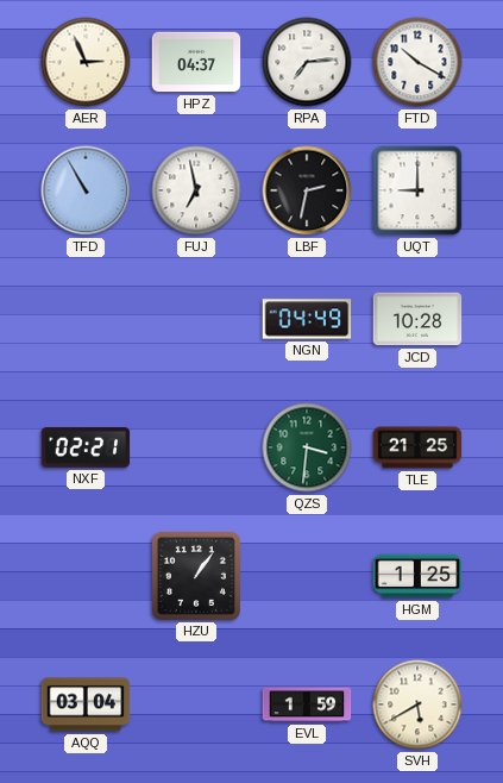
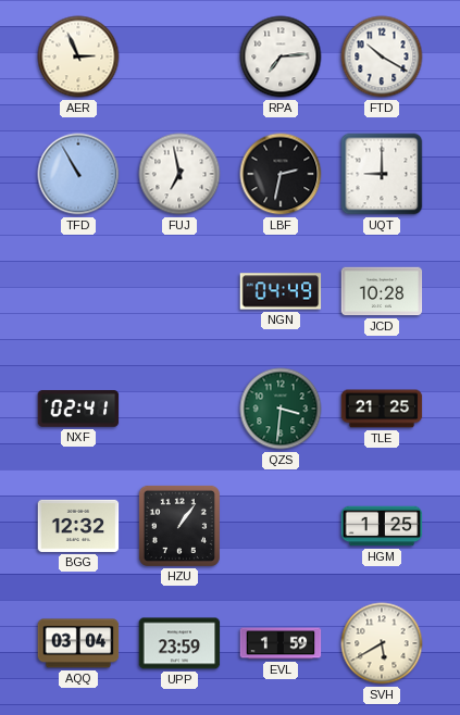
HPZ: 04:37 -> none (196, 62)
NXF: 02:21 -> 02:41 (78, 410)
BGG: none -> 12:32 (78, 526)
UPP: none -> 23:59 (179, 643)
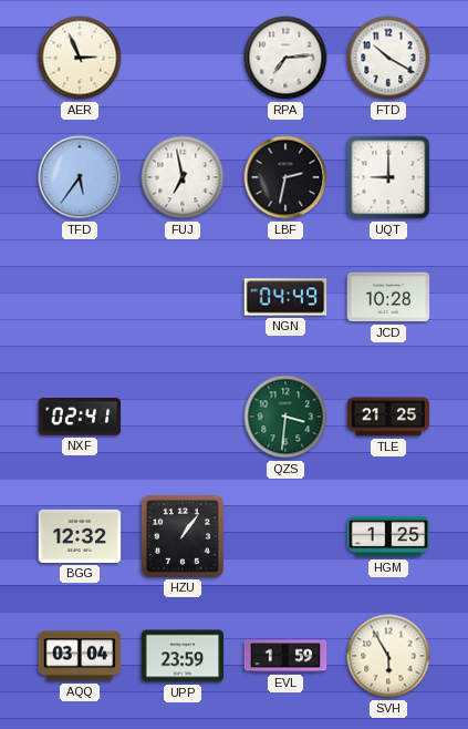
TFD: 10:55 -> 5:36 (80, 177)
SVH: 5:40 -> 5:55 (388, 656)
